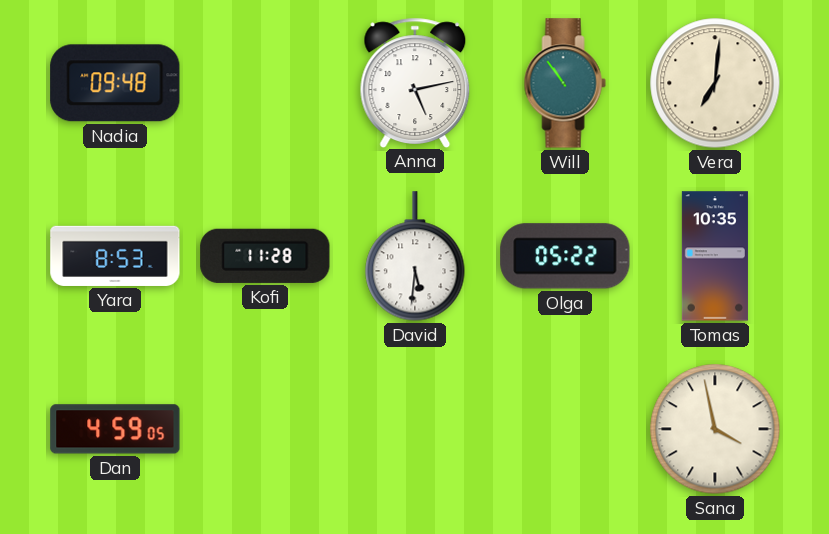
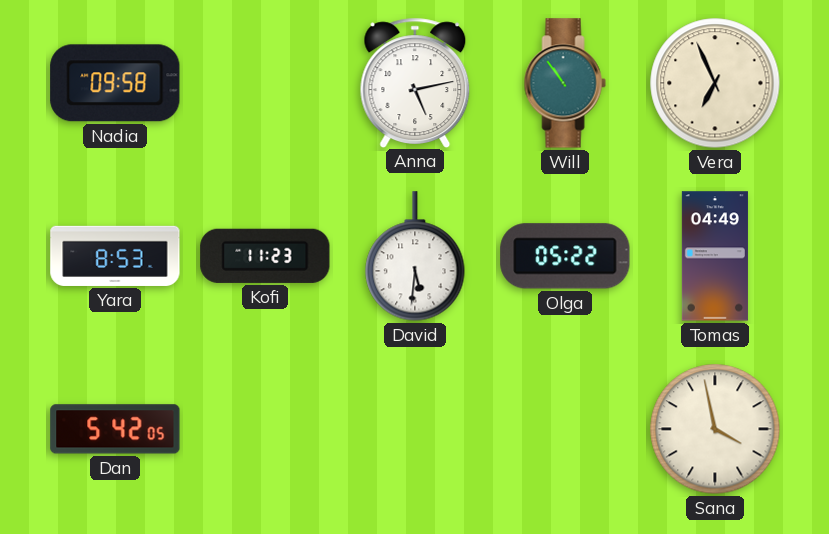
Nadia: 09:48 -> 09:58 (115, 83)
Vera: 7:01 -> 6:56 (715, 83)
Kofi: 11:28 -> 11:23 (265, 256)
Tomas: 10:35 -> 04:49 (715, 256)
Dan: 4:59 -> 5:42 (115, 429)
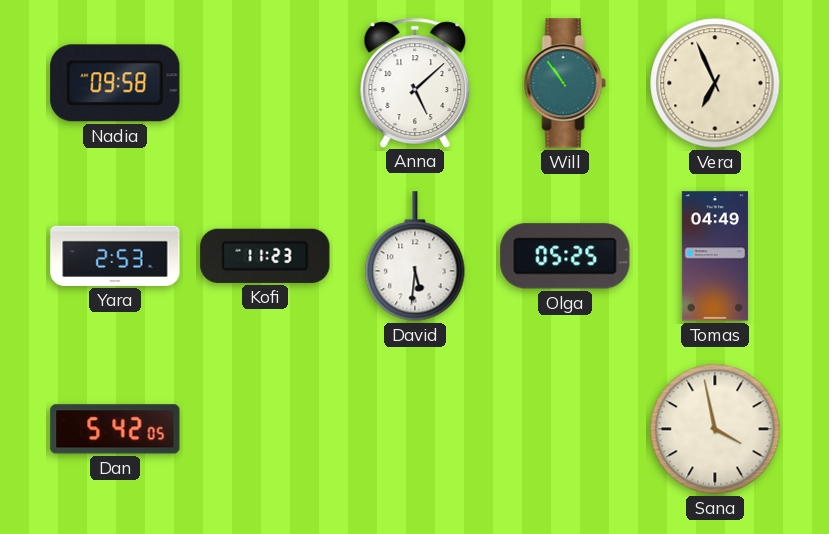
Anna: 5:13 -> 5:08 (415, 82)
Yara: 8:53 -> 2:53 (115, 256)
Olga: 05:22 -> 05:25 (565, 256)
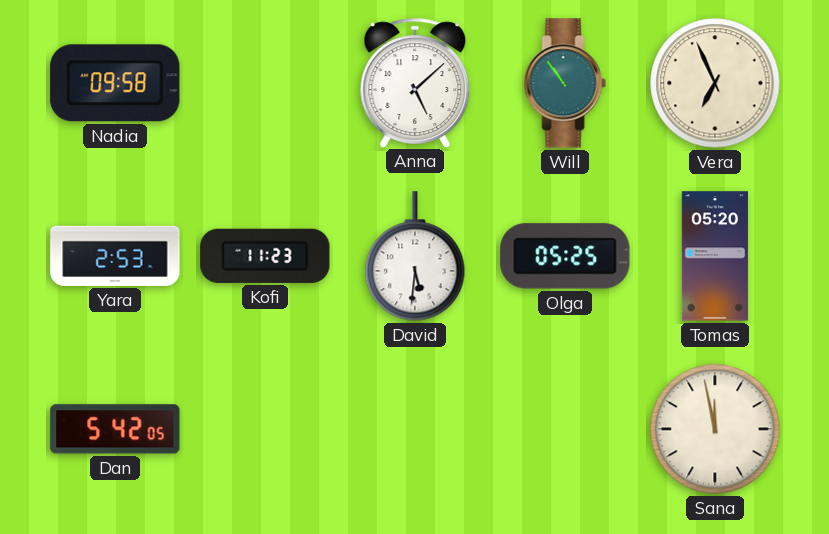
Tomas: 04:49 -> 05:20 (715, 256)
Sana: 3:58 -> 11:58 (715, 429)
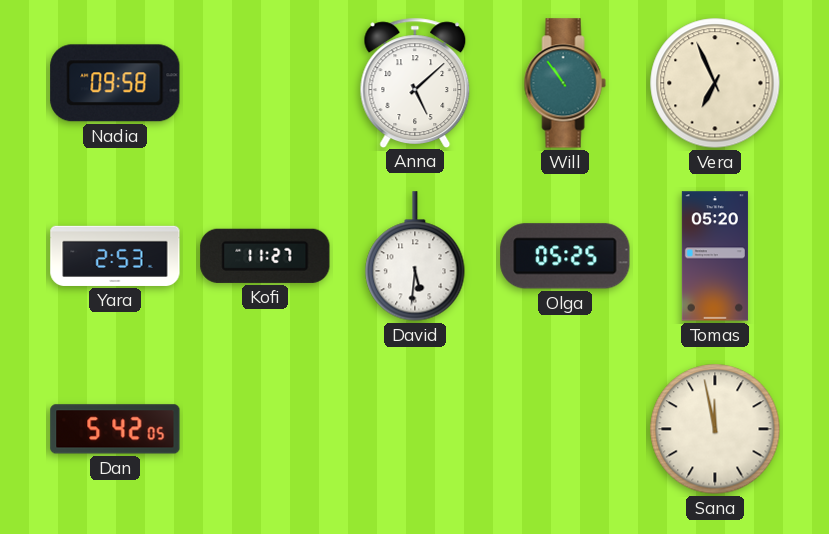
Kofi: 11:23 -> 11:27 (265, 256)
